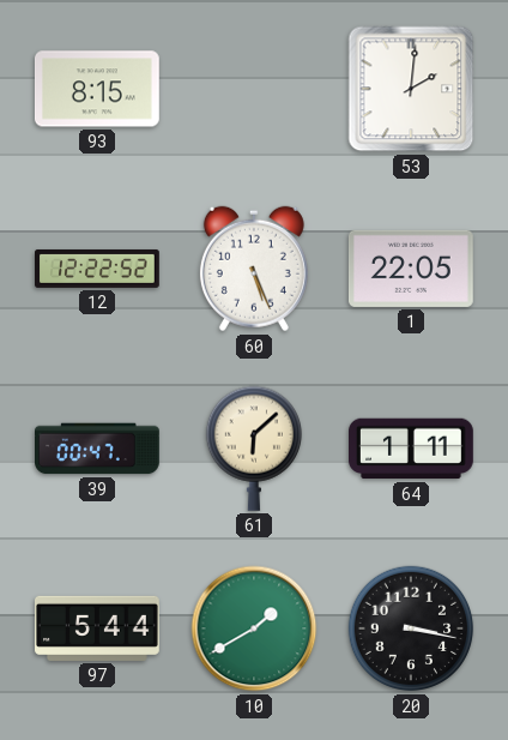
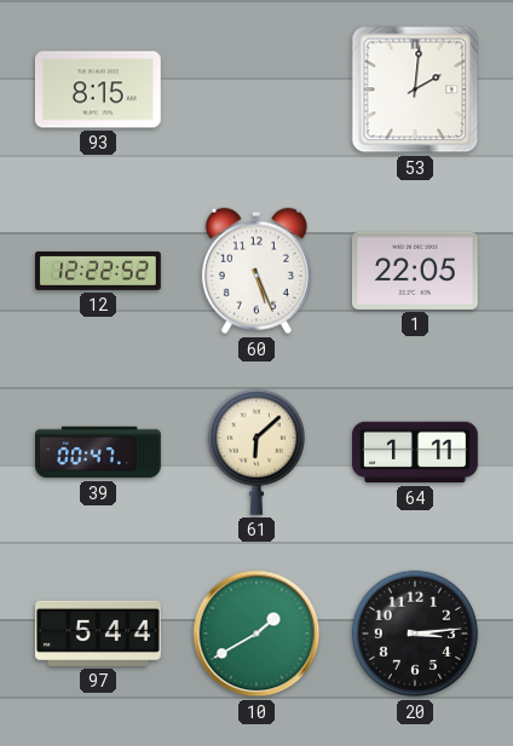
20: 3:17 -> 3:14 (415, 634)
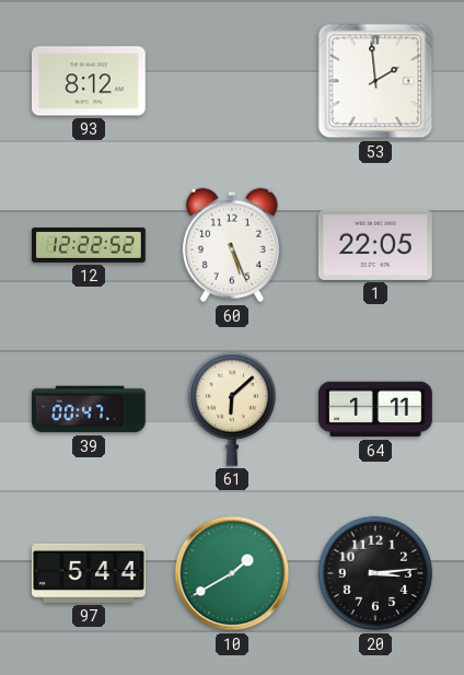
93: 8:15 -> 8:12 (89, 81)
53: 2:01 -> 1:59 (375, 81)
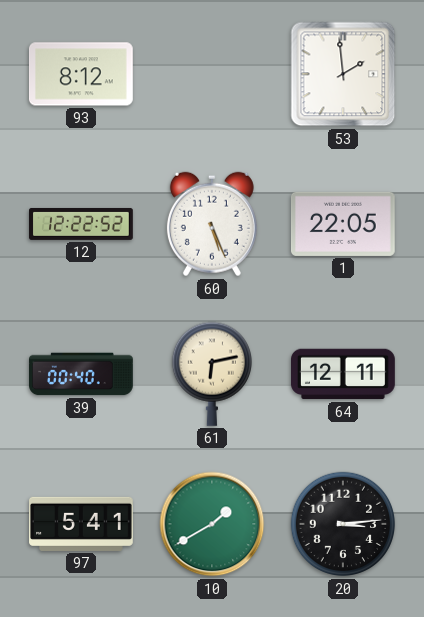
39: 00:47 -> 00:40 (82, 374)
61: 6:08 -> 6:13 (211, 374)
64: 1:11 -> 12:11 (344, 374)
97: 5:44 -> 5:41 (82, 524)
